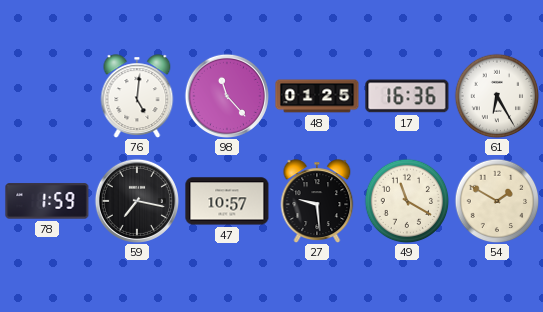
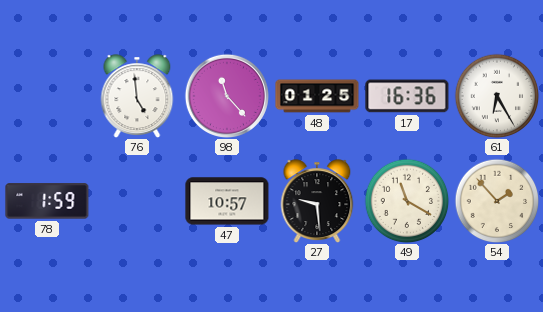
76: 5:01 -> 4:59 (137, 96)
59: 7:17 -> none (137, 201)
54: 1:50 -> 1:53 (497, 201)
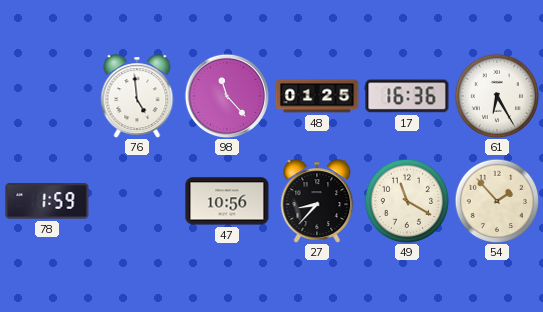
47: 10:57 -> 10:56 (227, 201)
27: 9:29 -> 8:37 (317, 201)
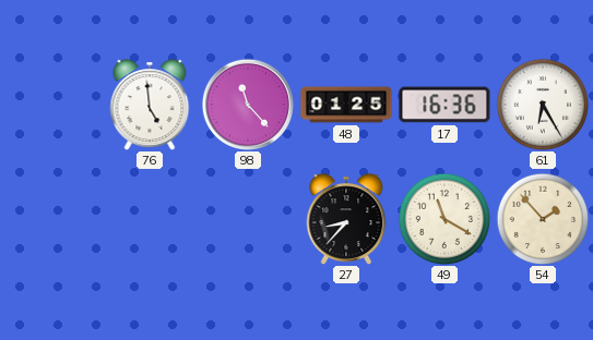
78: 1:59 -> none (47, 201)
47: 10:56 -> none (227, 201)
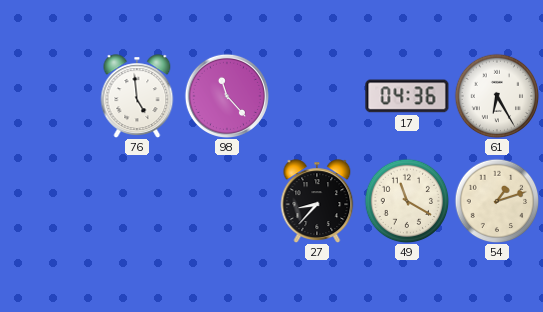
48: 01:25 -> none (346, 105)
17: 16:36 -> 04:36 (407, 96)
54: 1:53 -> 1:12 (497, 201)
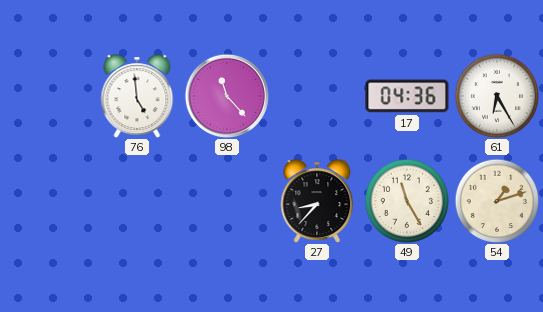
49: 11:20 -> 11:25 (407, 201)
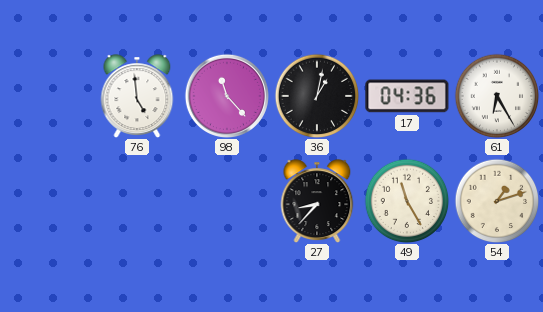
36: none -> 1:02 (317, 96)
